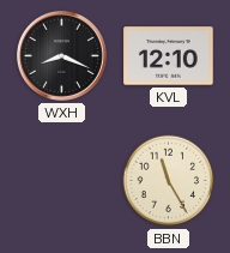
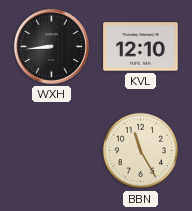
WXH: 8:19 -> 8:44 (51, 46)
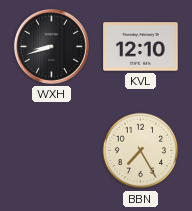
WXH: 8:44 -> 8:42 (51, 46)
BBN: 11:25 -> 7:25 (141, 151)
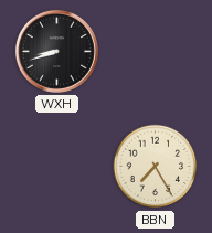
KVL: 12:10 -> none (141, 47)
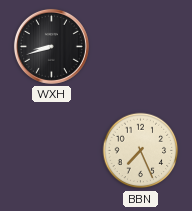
BBN: 7:25 -> 7:26 (141, 151)
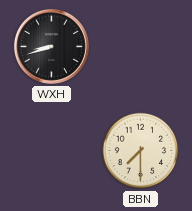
BBN: 7:26 -> 7:30 (141, 151)
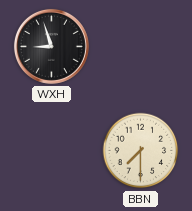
WXH: 8:42 -> 8:57 (51, 46)
